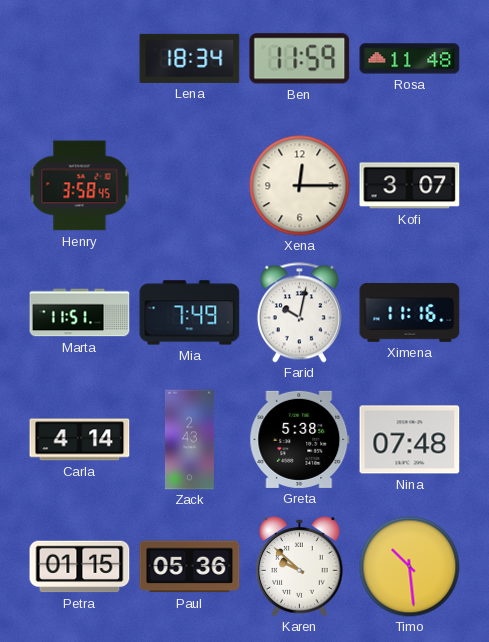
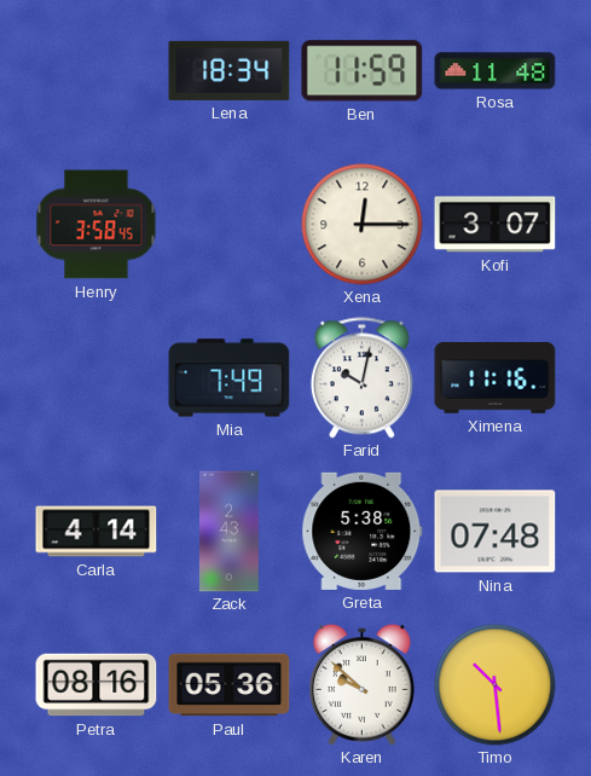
Marta: 11:51 -> none (80, 313)
Petra: 01:15 -> 08:16 (97, 685)
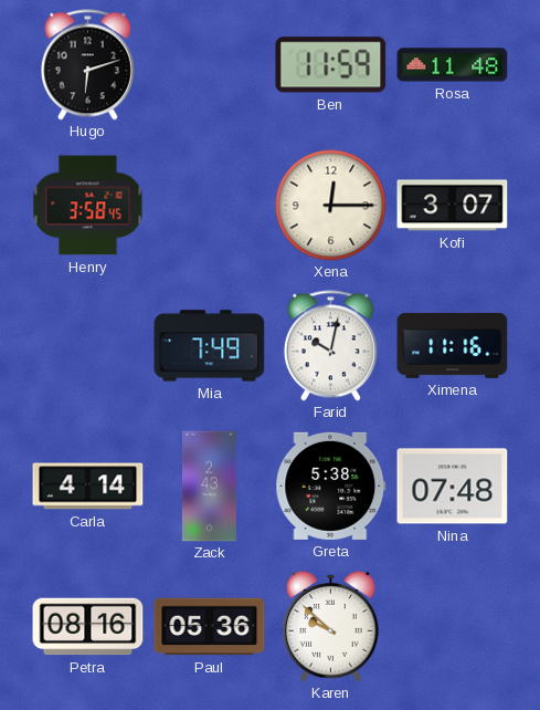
Hugo: none -> 6:12 (87, 65)
Lena: 18:34 -> none (230, 70)
Timo: 10:29 -> none (496, 685)
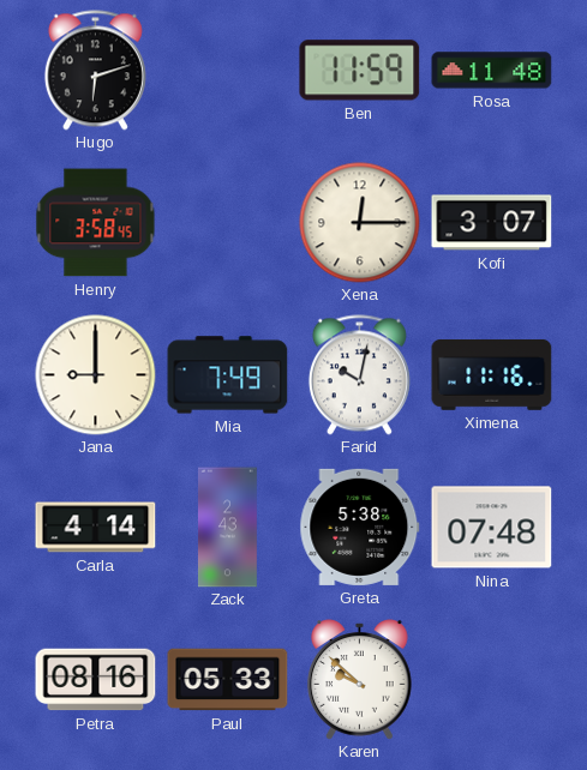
Jana: none -> 9:00 (96, 375)
Paul: 05:36 -> 05:33 (228, 680)
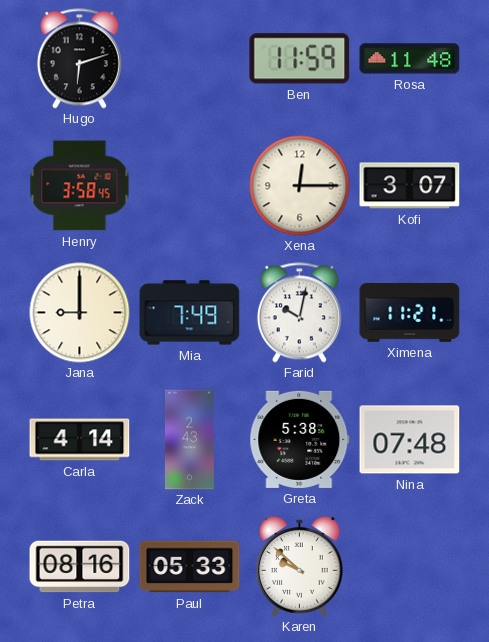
Ximena: 11:16 -> 11:21 (410, 312)
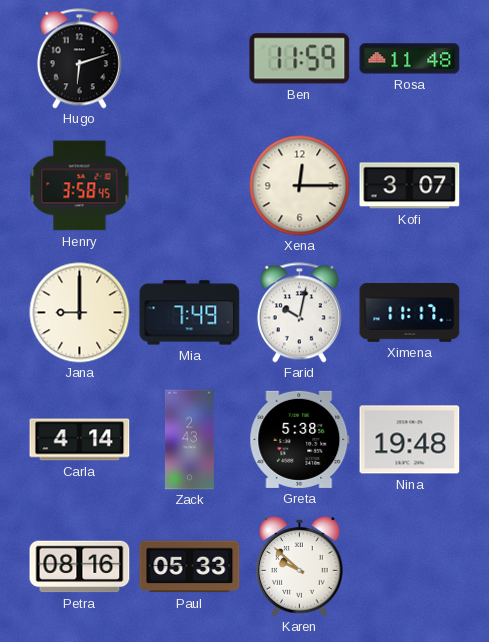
Ximena: 11:21 -> 11:17 (410, 312)
Nina: 07:48 -> 19:48 (410, 440)
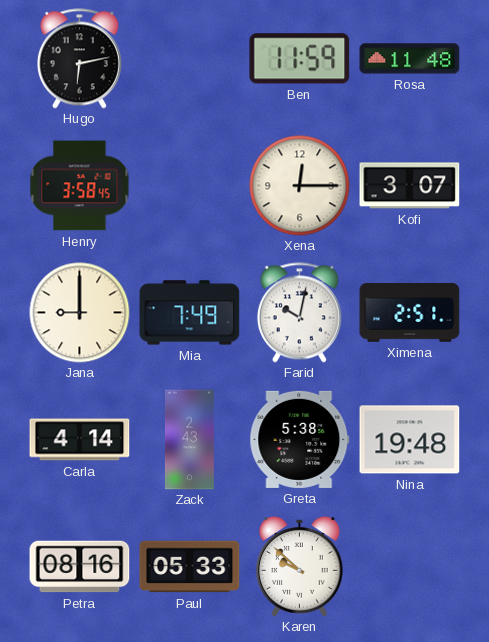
Hugo: 6:12 -> 6:13 (79, 59)
Ximena: 11:17 -> 2:51 (410, 312)
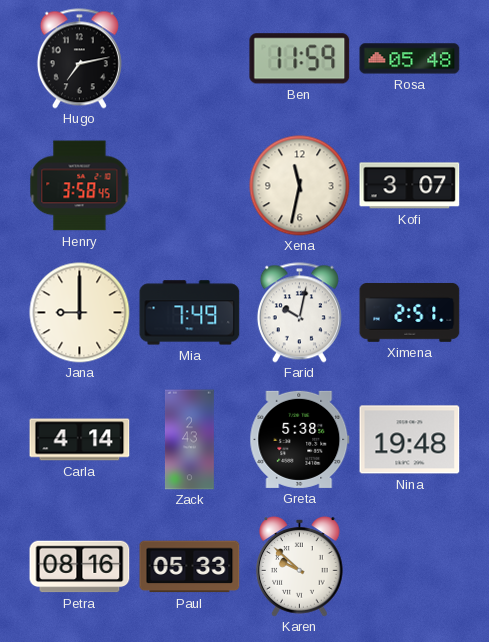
Hugo: 6:13 -> 7:13 (79, 59)
Rosa: 11:48 -> 05:48 (410, 59)
Xena: 12:15 -> 11:32 (300, 186)
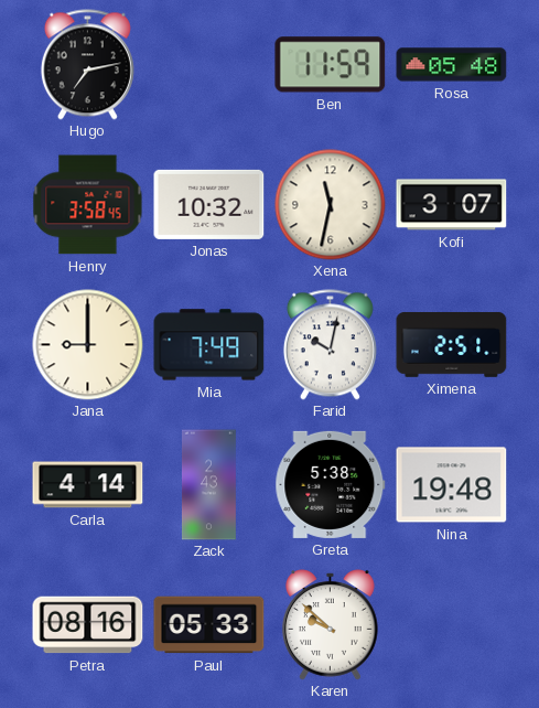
Jonas: none -> 10:32 (209, 204)
